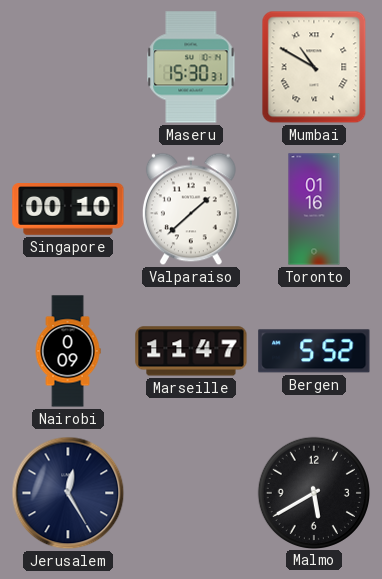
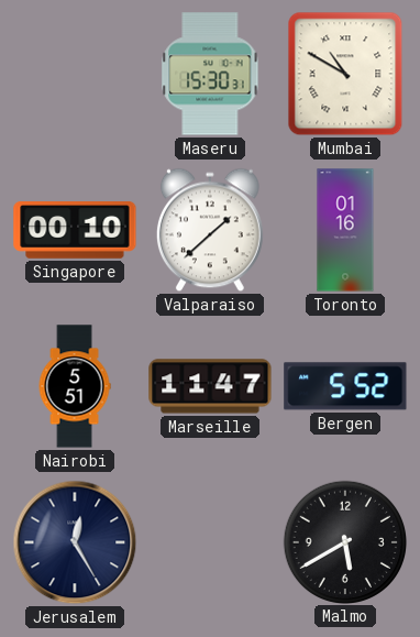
Nairobi: 0:09 -> 5:51 (75, 386)
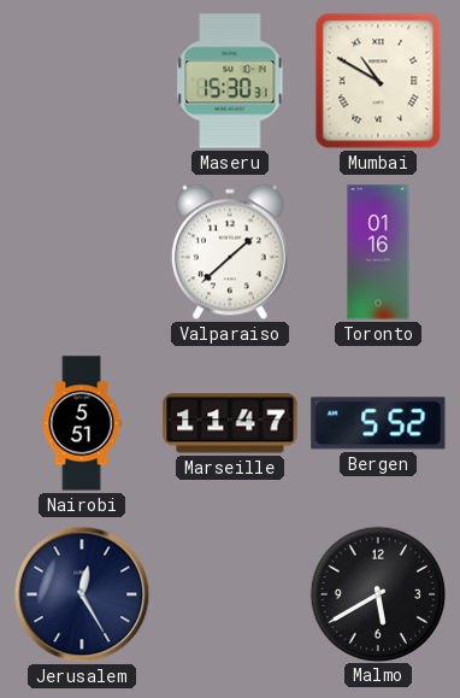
Singapore: 00:10 -> none (75, 231)
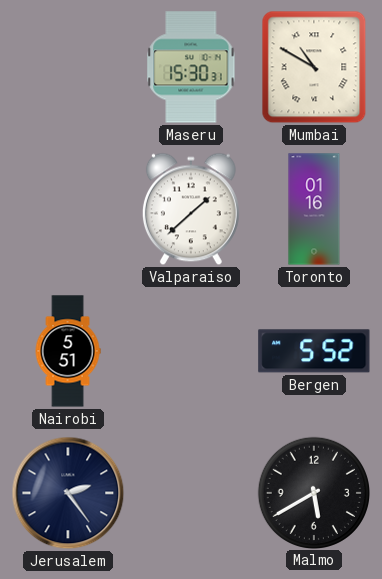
Marseille: 11:47 -> none (230, 423)
Jerusalem: 12:25 -> 2:24 (68, 493)
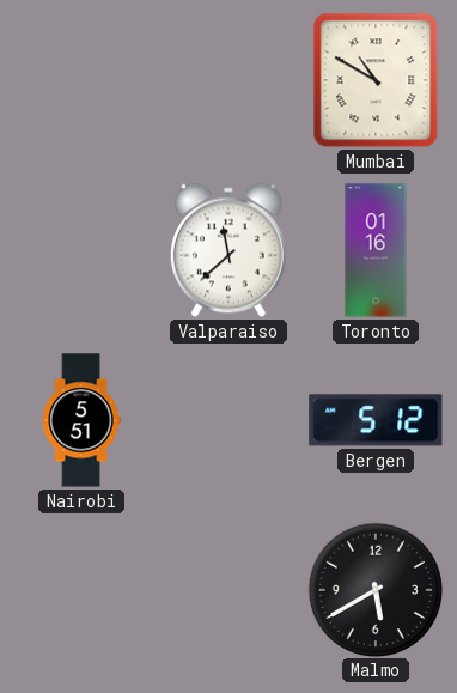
Maseru: 15:30 -> none (191, 67)
Valparaiso: 1:38 -> 11:38 (228, 250)
Bergen: 5:52 -> 5:12 (376, 420)
Jerusalem: 2:24 -> none (68, 493)
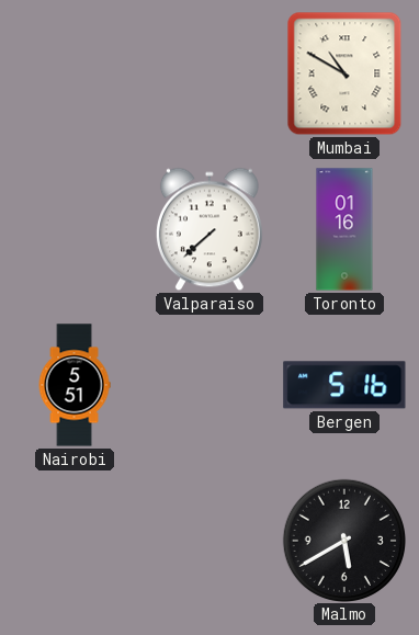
Valparaiso: 11:38 -> 7:38 (209, 229)
Bergen: 5:12 -> 5:16 (344, 385)
